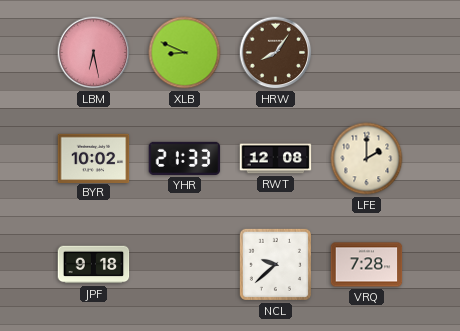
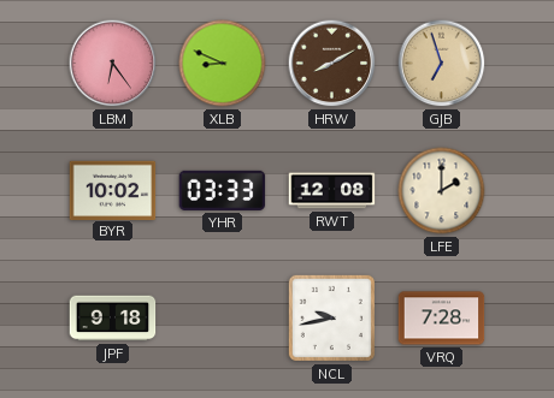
LBM: 6:28 -> 6:24 (113, 64)
HRW: 8:06 -> 8:10 (332, 64)
GJB: none -> 6:57 (442, 64)
YHR: 21:33 -> 03:33 (223, 190)
NCL: 9:38 -> 9:43 (331, 317)
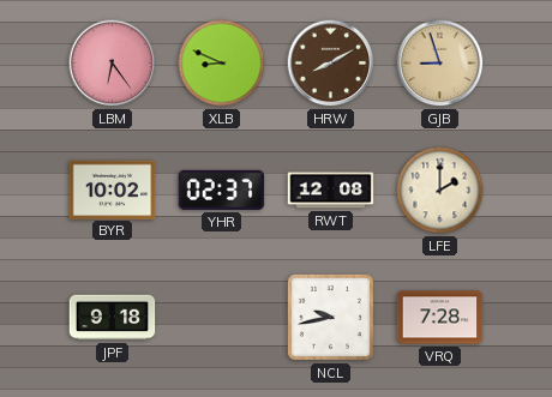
GJB: 6:57 -> 8:57 (440, 64)
YHR: 03:33 -> 02:37 (222, 190)
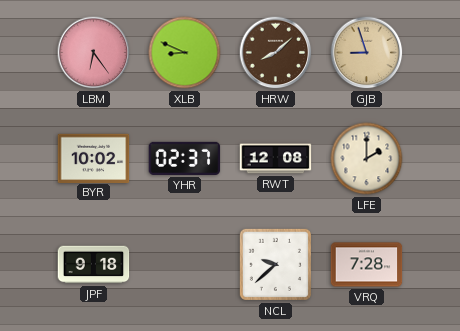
HRW: 8:10 -> 8:08 (276, 53)
NCL: 9:43 -> 9:38 (275, 264)
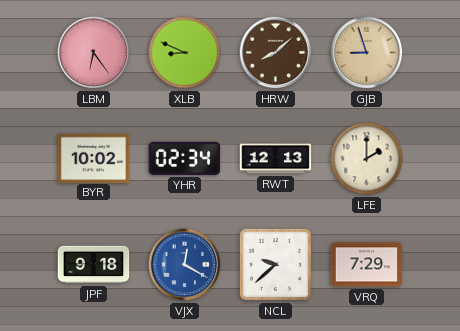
YHR: 02:37 -> 02:34 (185, 158)
RWT: 12:08 -> 12:13 (276, 159)
VJX: none -> 12:20 (185, 265)
VRQ: 7:28 -> 7:29 (367, 265)
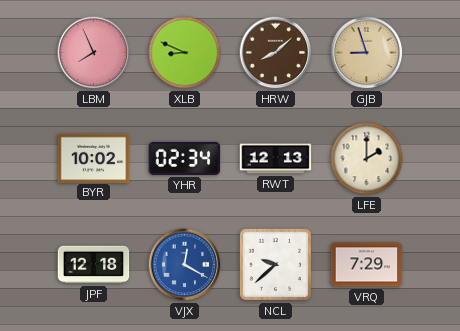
LBM: 6:24 -> 7:56 (94, 53)
JPF: 9:18 -> 12:18 (94, 265)
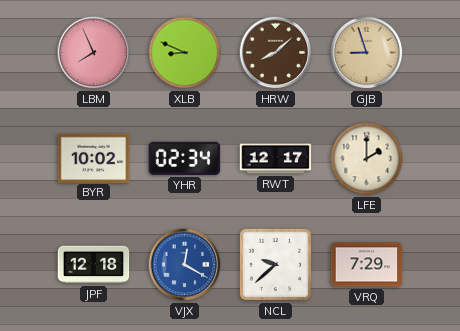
RWT: 12:13 -> 12:17 (276, 159)
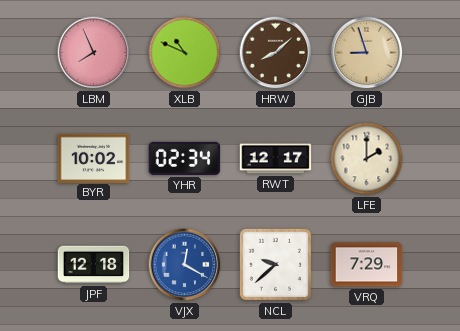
XLB: 8:49 -> 10:49 (185, 53)
